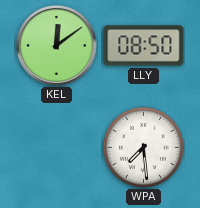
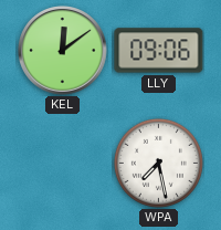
LLY: 08:50 -> 09:06 (159, 51)
WPA: 7:29 -> 7:28 (158, 163)
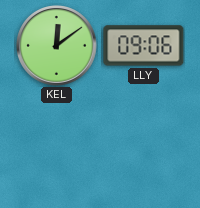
WPA: 7:28 -> none (158, 163)
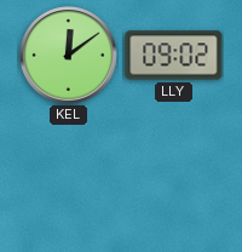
LLY: 09:06 -> 09:02 (174, 56)
